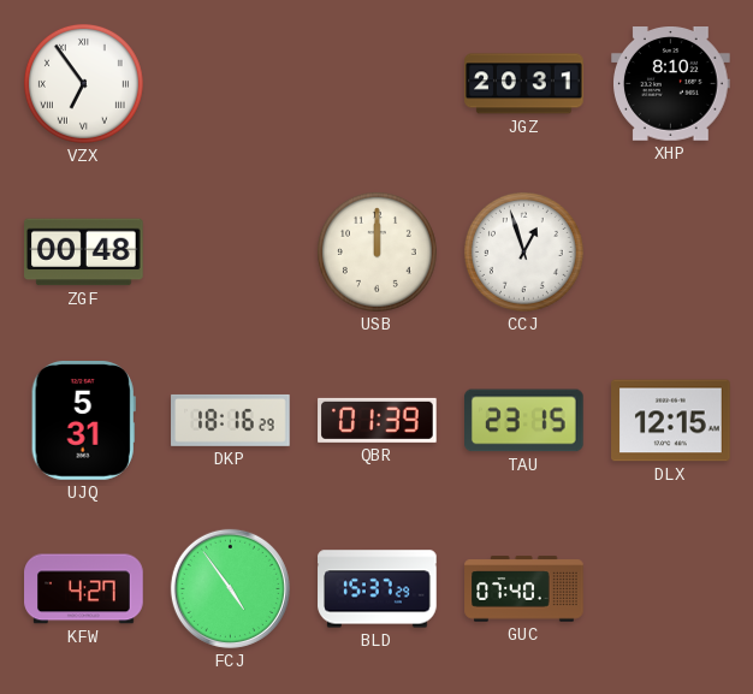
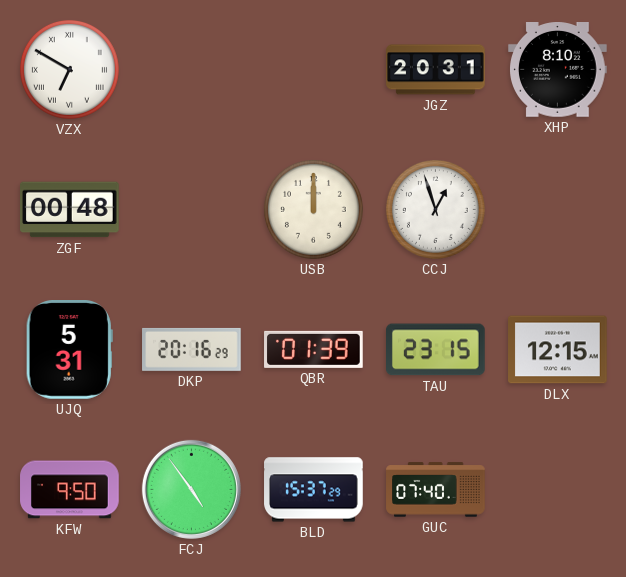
VZX: 6:54 -> 6:50 (69, 69)
DKP: 18:16 -> 20:16 (192, 349)
KFW: 4:27 -> 9:50 (70, 490)
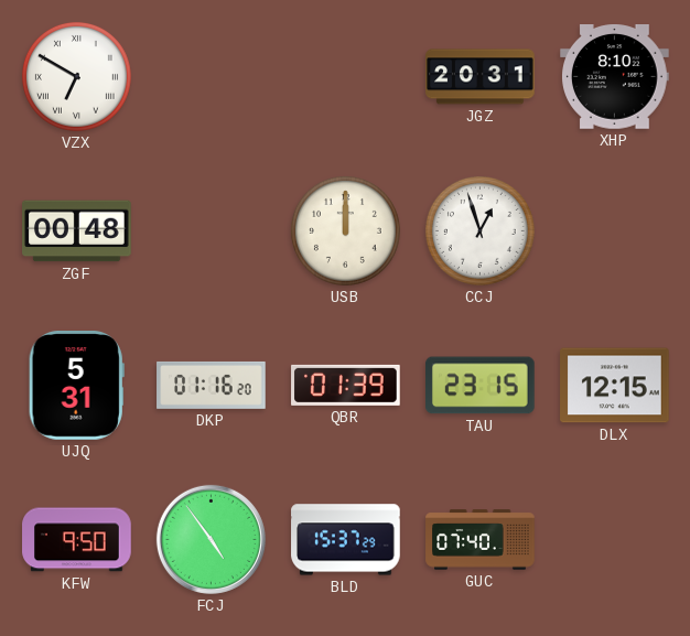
DKP: 20:16 -> 01:16 (212, 385)
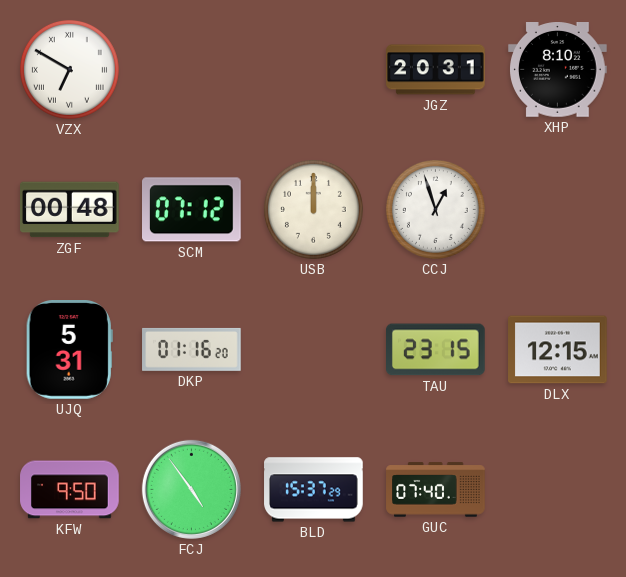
SCM: none -> 07:12 (192, 210)
QBR: 01:39 -> none (346, 385)
